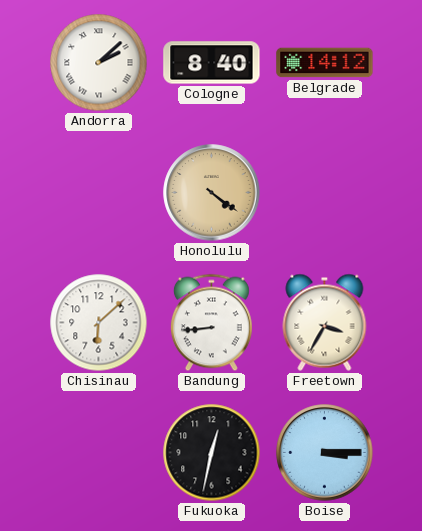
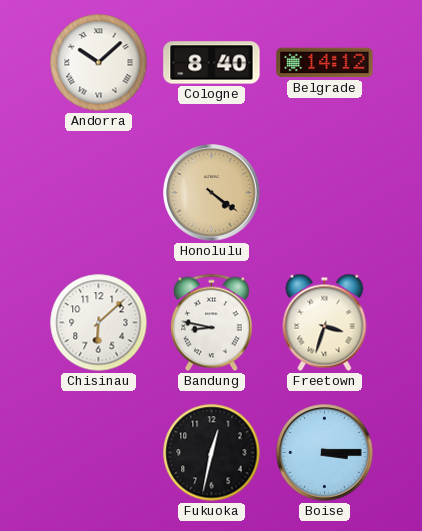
Andorra: 2:08 -> 10:08 (99, 63)
Bandung: 8:44 -> 8:47 (211, 323)
Freetown: 3:35 -> 3:33 (325, 322)
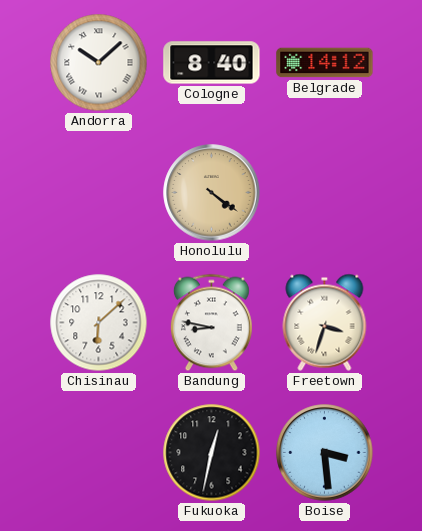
Boise: 3:15 -> 3:29 (325, 453)
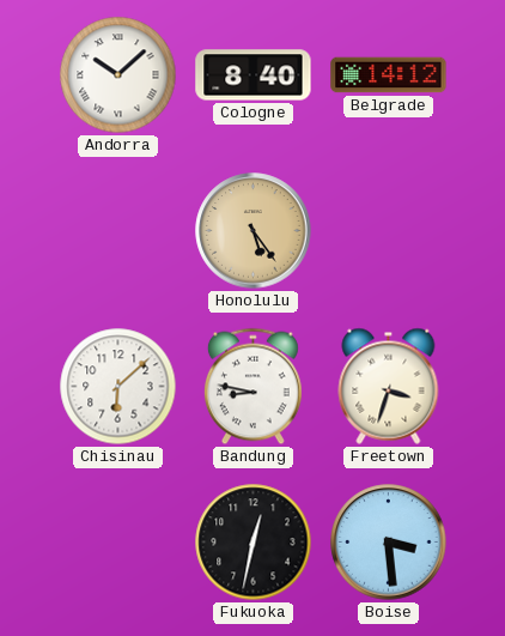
Honolulu: 4:21 -> 5:24 (254, 231)
